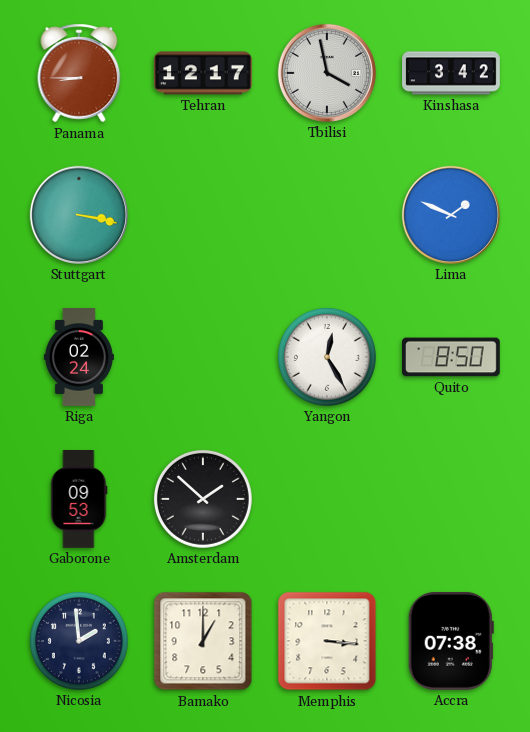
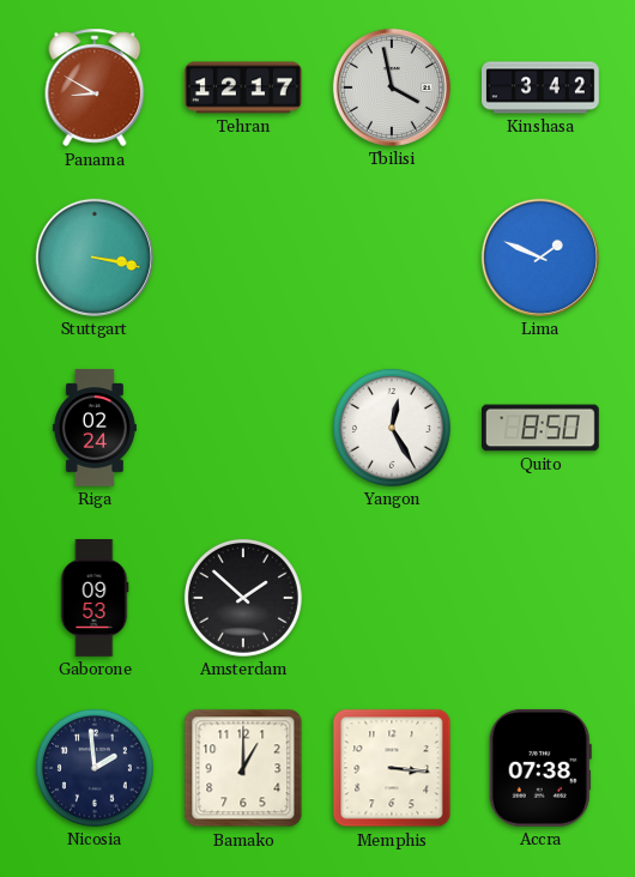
Panama: 8:45 -> 8:50 (95, 87)
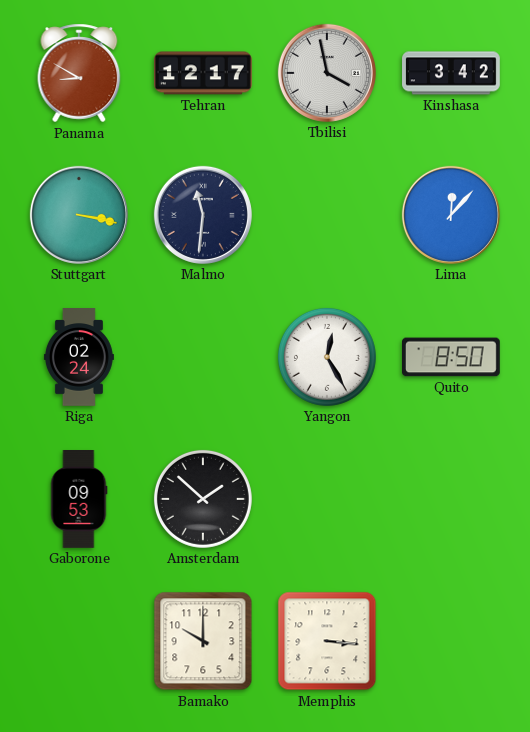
Malmo: none -> 11:31 (203, 215)
Lima: 1:49 -> 12:07 (451, 215)
Nicosia: 1:59 -> none (95, 768)
Bamako: 1:00 -> 10:00 (203, 641)
Accra: 07:38 -> none (540, 768)
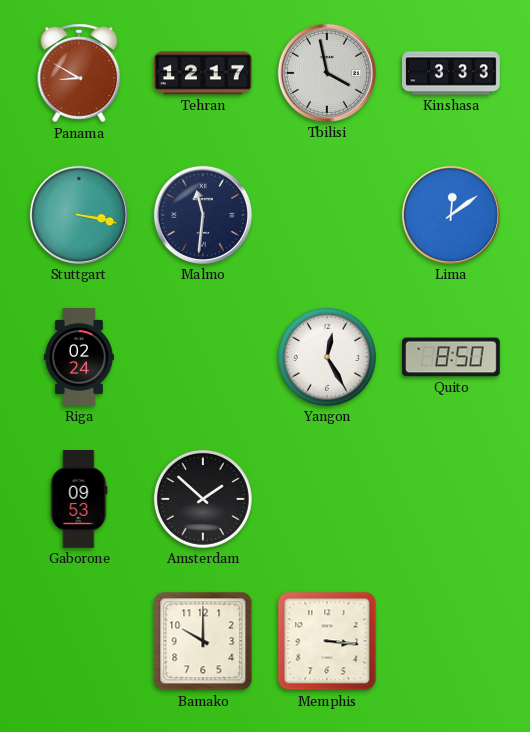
Kinshasa: 3:42 -> 3:33 (451, 73)
Lima: 12:07 -> 12:09 (451, 215)
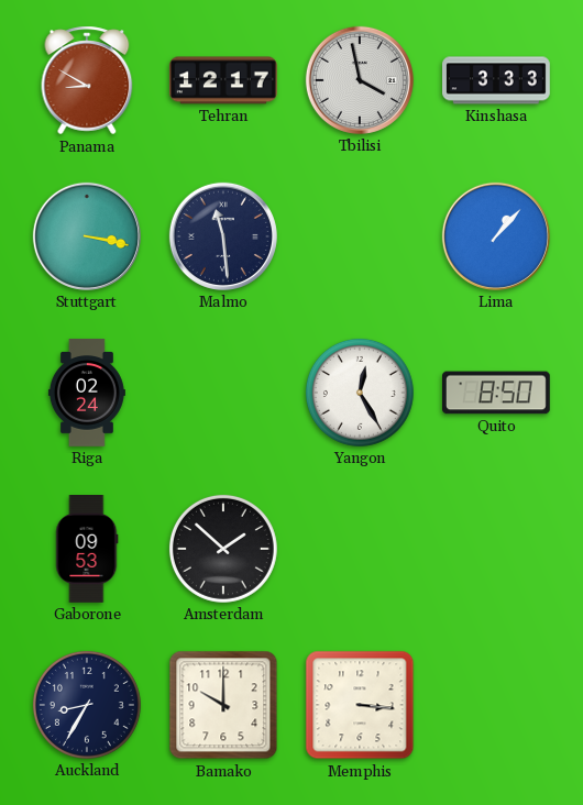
Malmo: 11:31 -> 11:29 (223, 236)
Lima: 12:09 -> 1:07 (496, 236)
Auckland: none -> 8:35 (87, 705)
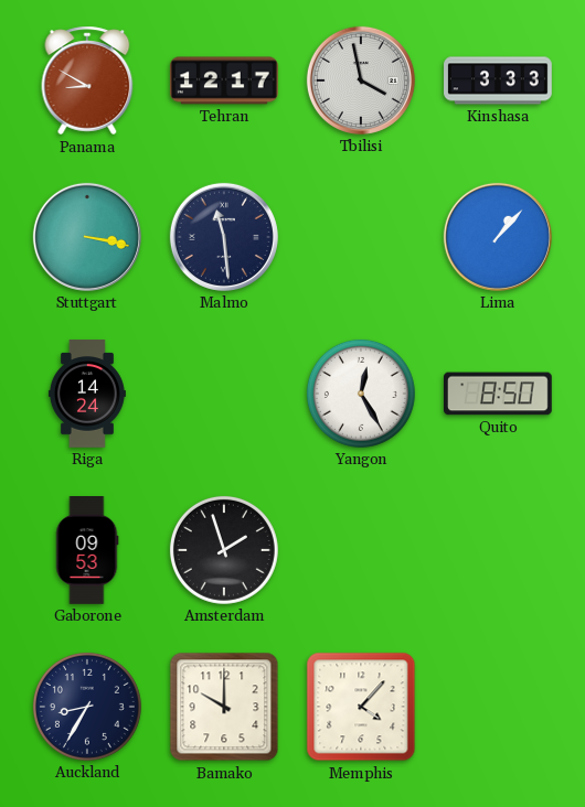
Riga: 02:24 -> 14:24 (87, 394)
Amsterdam: 1:52 -> 1:57 (224, 550)
Memphis: 3:16 -> 4:07 (361, 707)
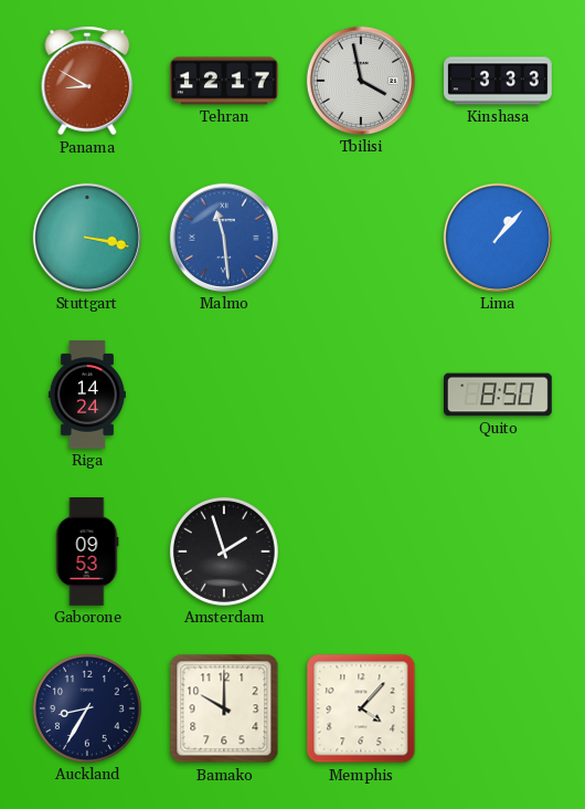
Malmo dial: navy -> blue (224, 238)
Yangon: 12:25 -> none (361, 394)
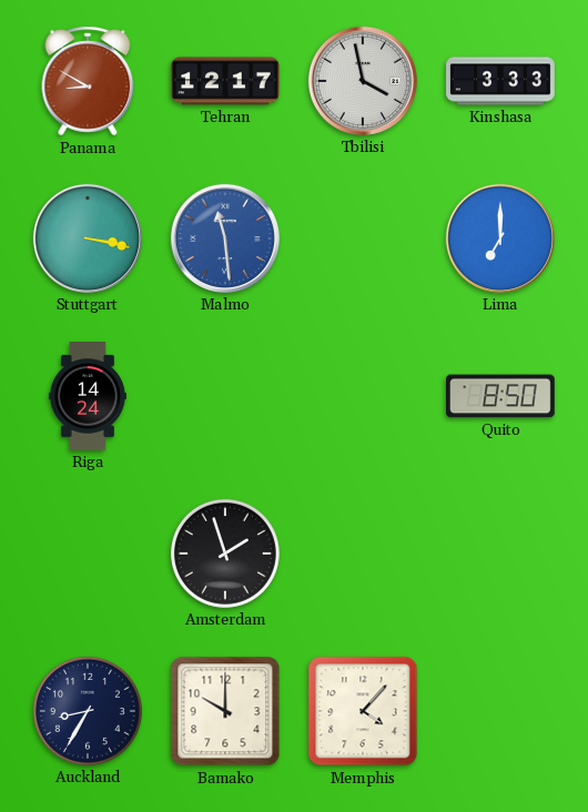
Lima: 1:07 -> 7:00 (500, 238)
Gaborone: 09:53 -> none (87, 553)
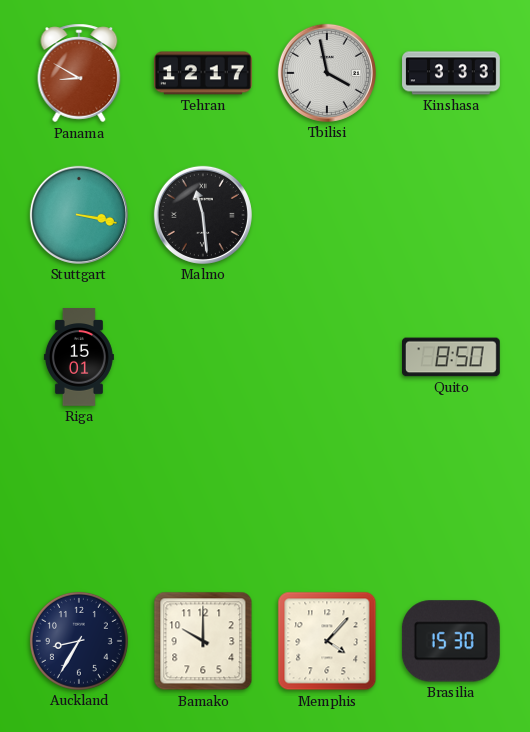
Malmo dial: blue -> black (203, 215)
Lima: 7:00 -> none (500, 238)
Riga: 14:24 -> 15:01 (79, 357)
Amsterdam: 1:57 -> none (225, 554)
Brasilia: none -> 15:30 (451, 641)
